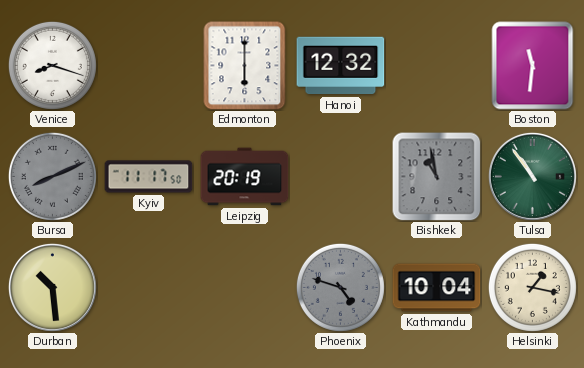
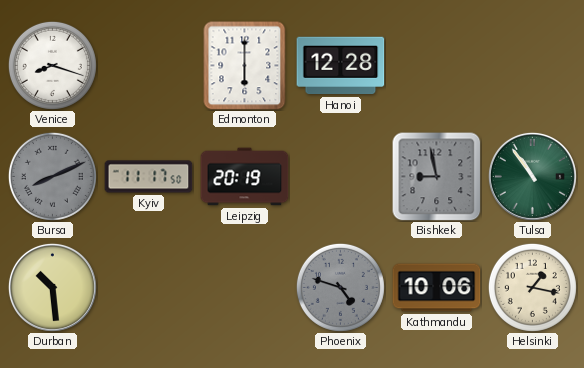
Hanoi: 12:32 -> 12:28 (341, 66)
Boston: 11:31 -> none (533, 66)
Bishkek: 10:58 -> 8:58 (437, 177)
Kathmandu: 10:04 -> 10:06 (437, 288)
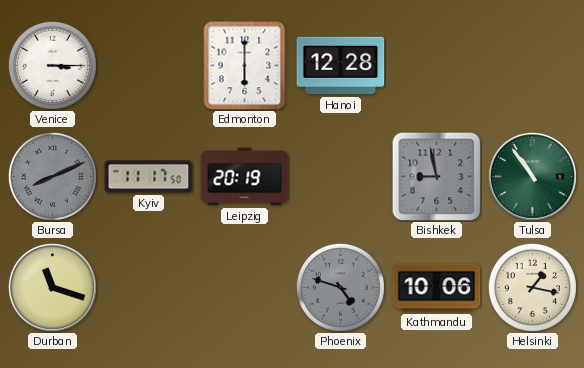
Venice: 8:18 -> 3:15 (52, 65)
Durban: 10:29 -> 11:18 (52, 287)
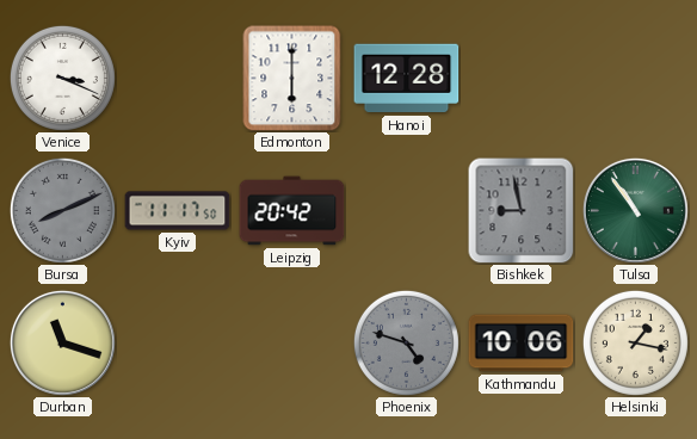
Venice: 3:15 -> 3:19 (62, 78)
Leipzig: 20:19 -> 20:42 (292, 211)
